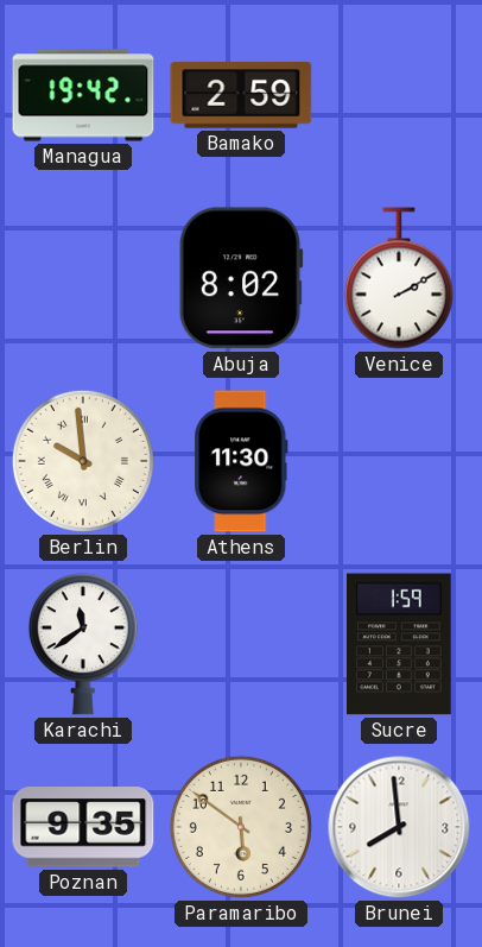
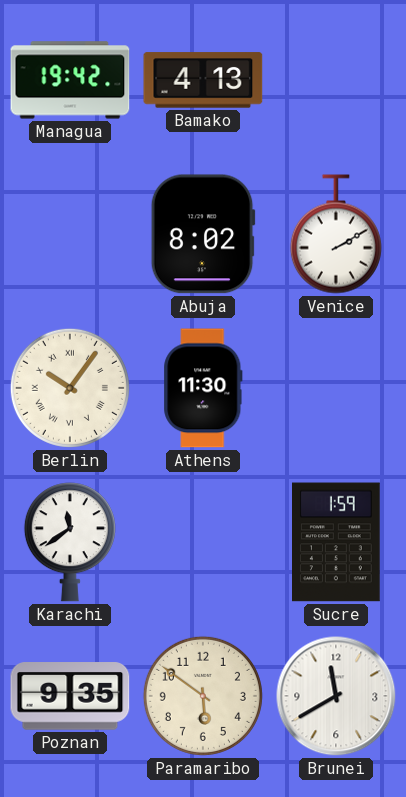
Bamako: 2:59 -> 4:13 (203, 80)
Berlin: 9:59 -> 10:06 (70, 388)
Brunei: 7:59 -> 11:40 (336, 696)
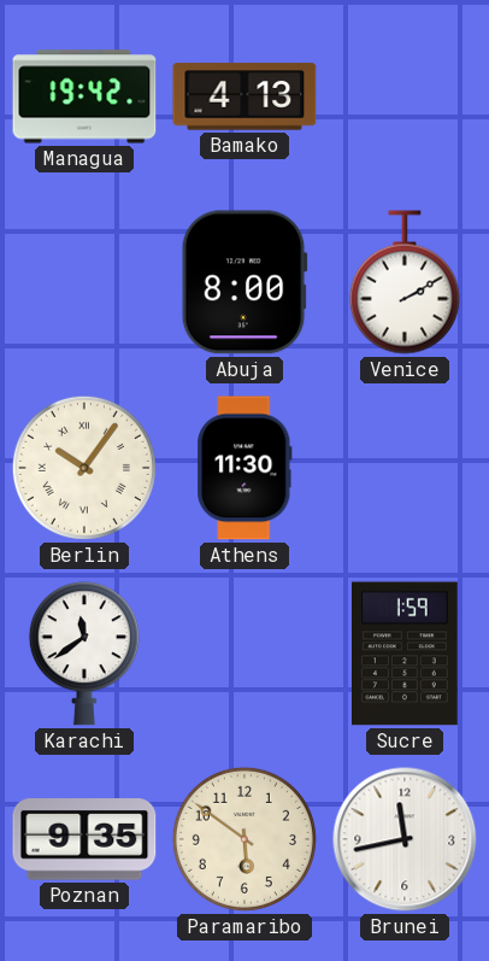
Abuja: 8:02 -> 8:00 (244, 282)
Brunei: 11:40 -> 11:43 (405, 839)
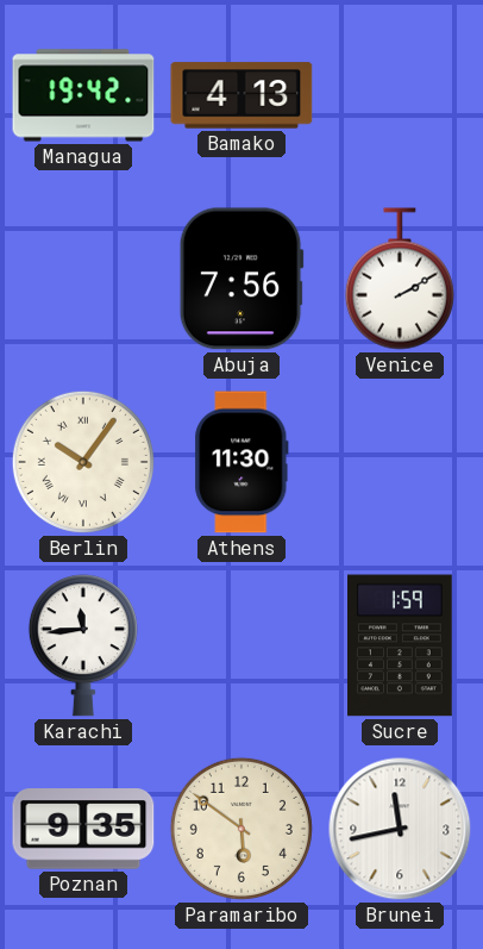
Abuja: 8:00 -> 7:56 (241, 279)
Karachi: 11:39 -> 11:44 (83, 645)
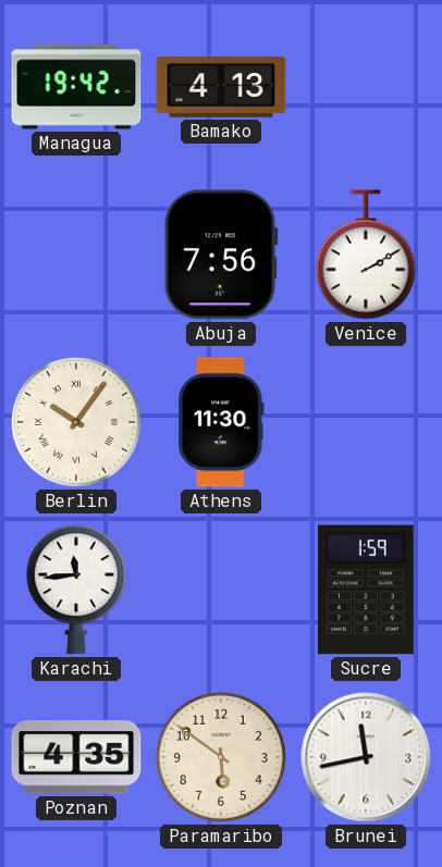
Poznan: 9:35 -> 4:35 (76, 757)
